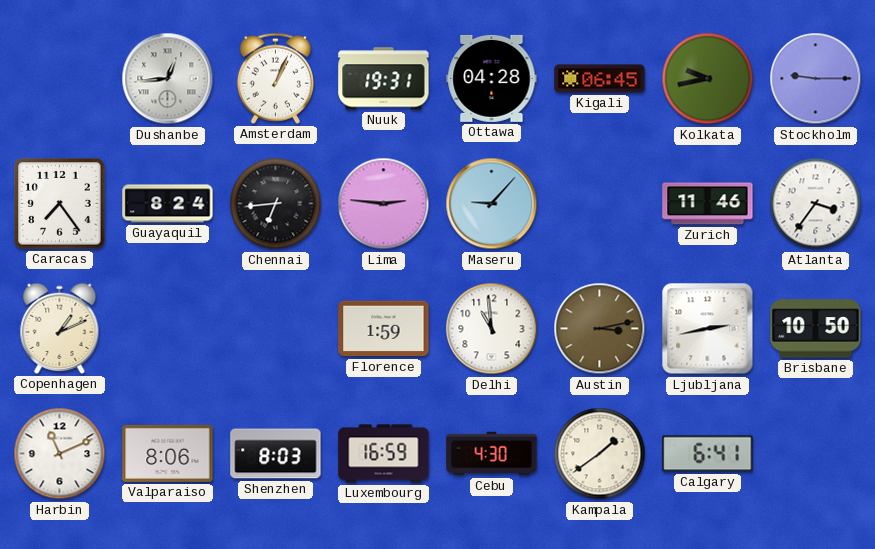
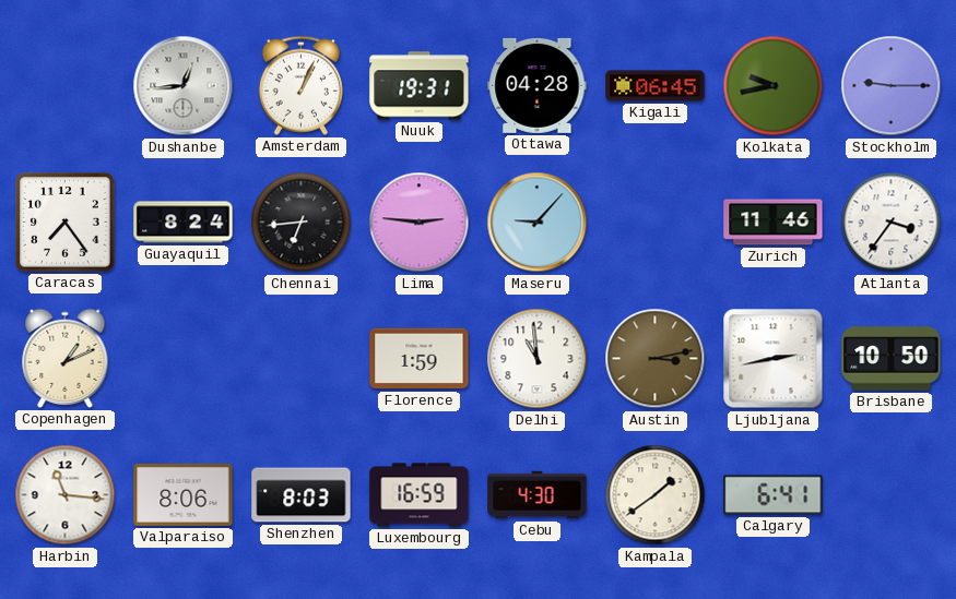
Harbin: 11:11 -> 11:16 (66, 495)
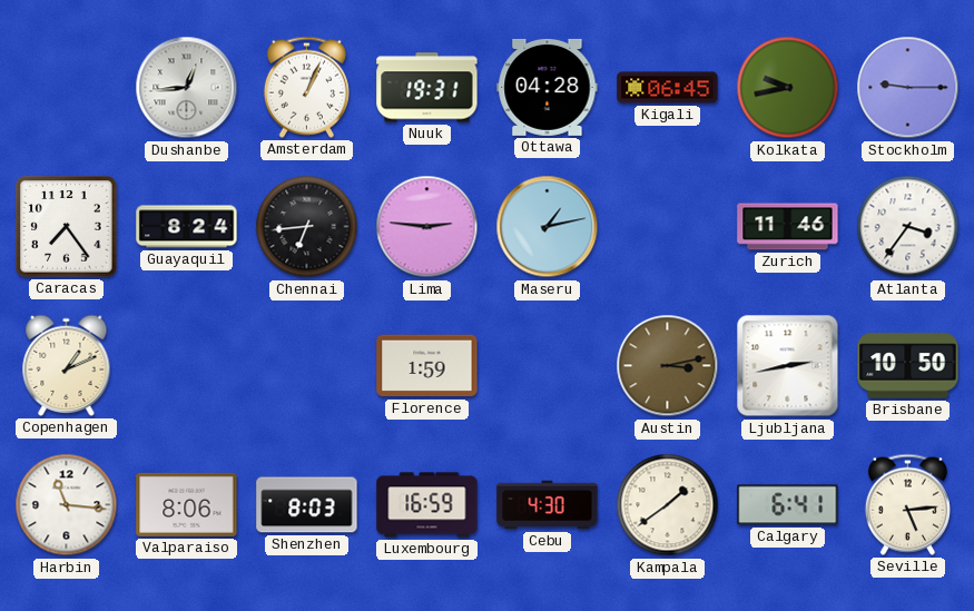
Maseru: 9:07 -> 1:13 (548, 227)
Delhi: 10:59 -> none (538, 359)
Seville: none -> 5:14 (907, 504)
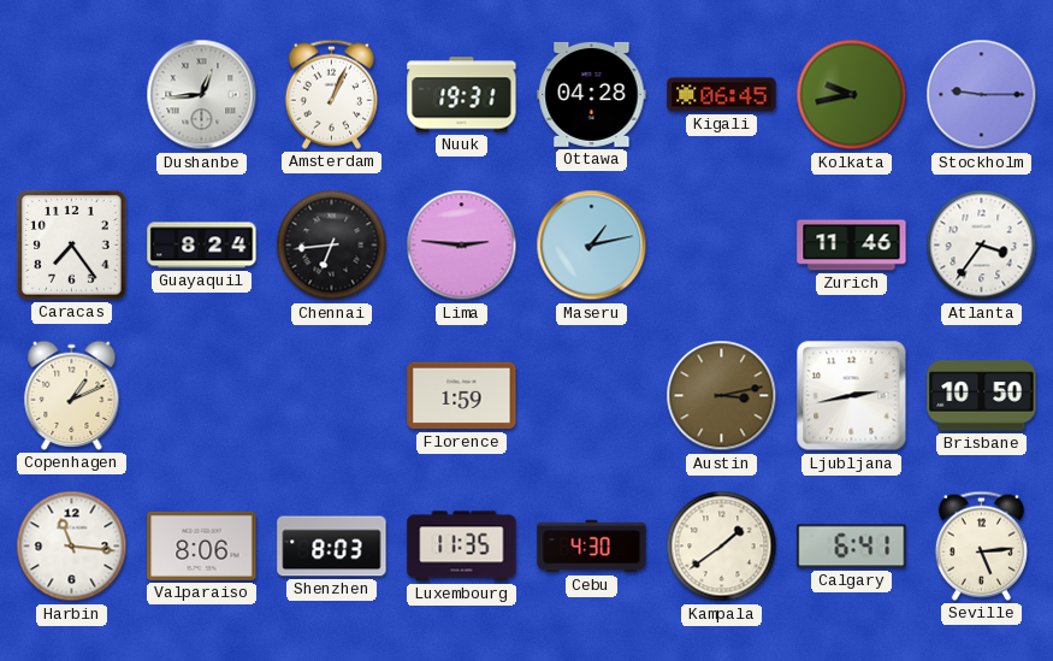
Luxembourg: 16:59 -> 11:35 (462, 547)
